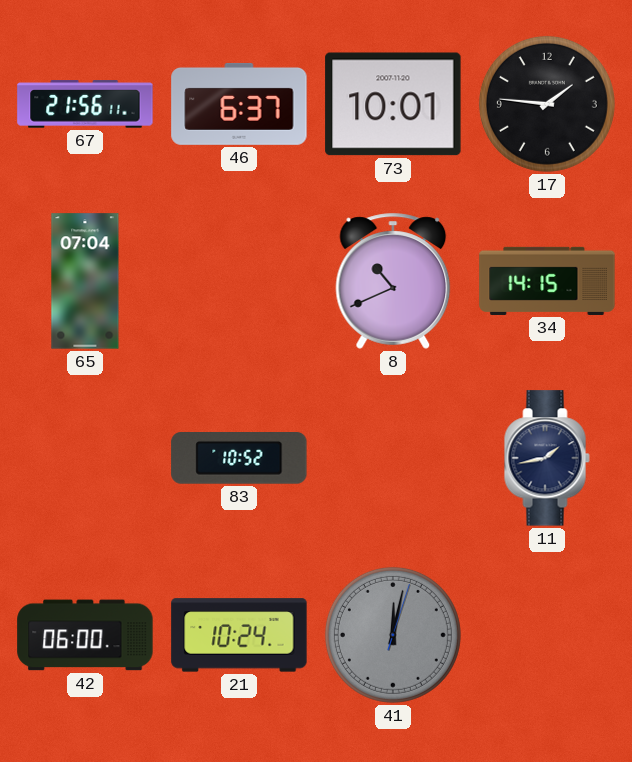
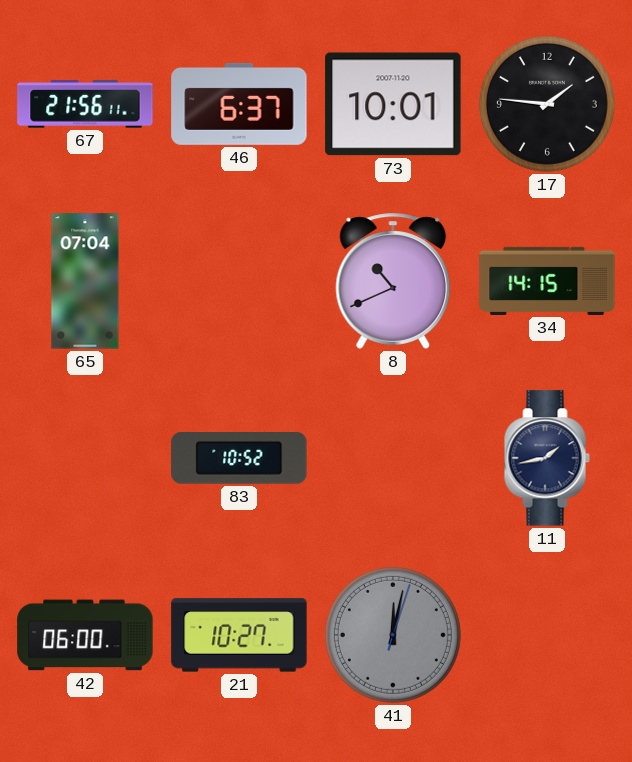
21: 10:24 -> 10:27 (239, 635)
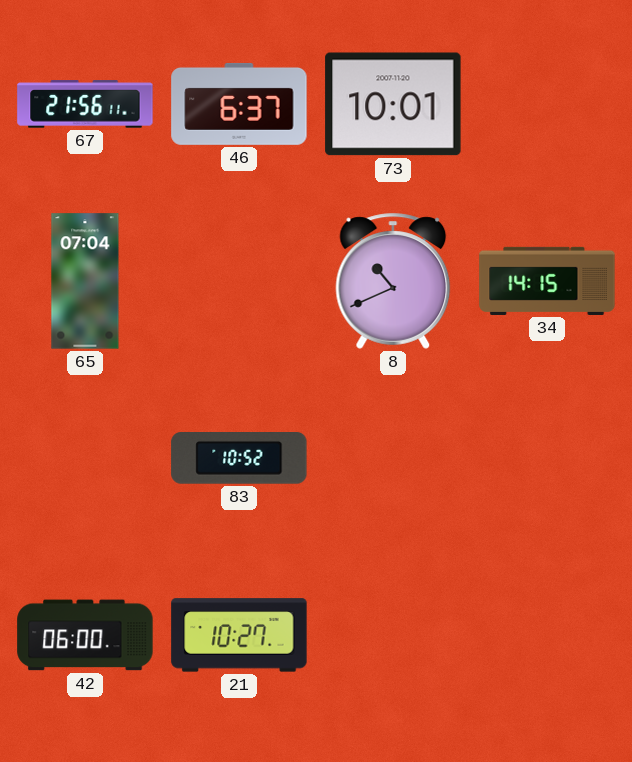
17: 1:46 -> none (547, 104)
11: 1:43 -> none (547, 458)
41: 12:02 -> none (393, 635)
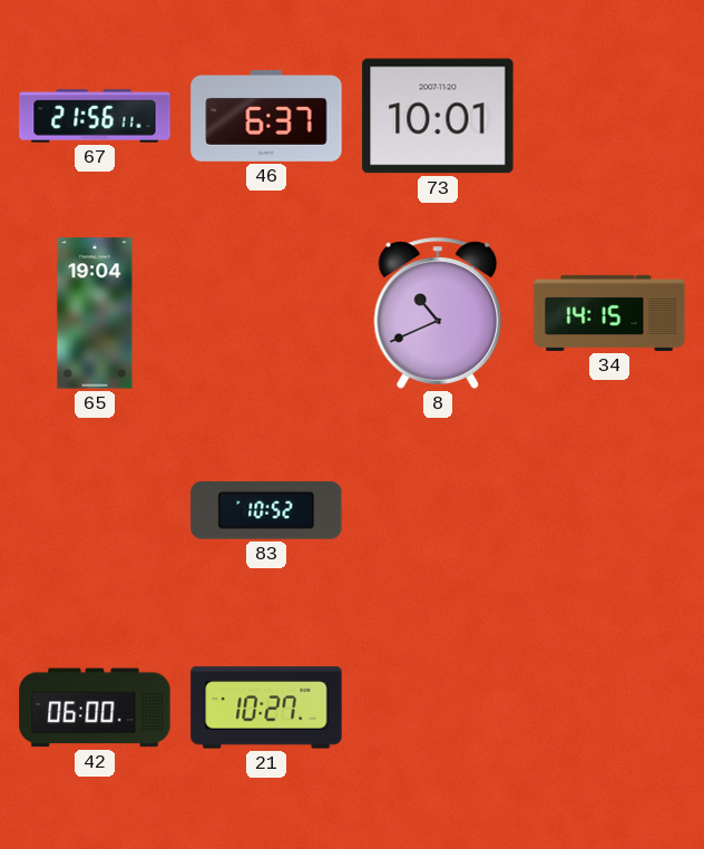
65: 07:04 -> 19:04 (95, 313)
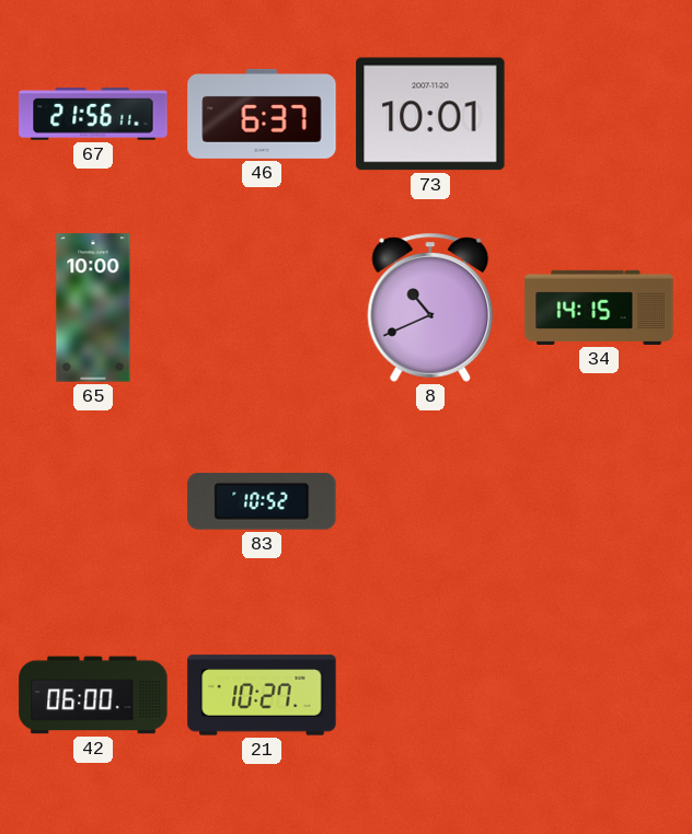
65: 19:04 -> 10:00 (93, 308)
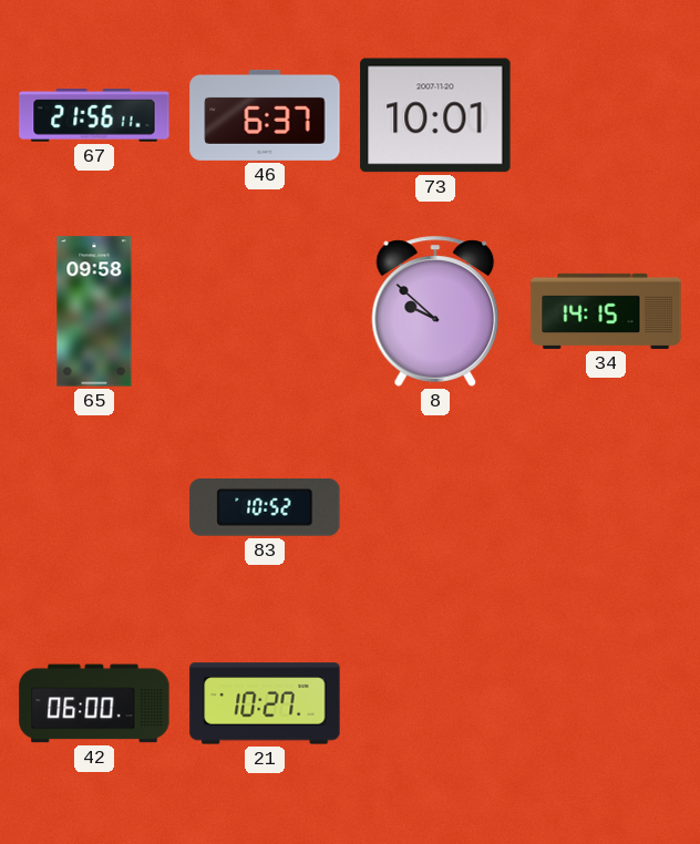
65: 10:00 -> 09:58 (94, 311)
8: 10:41 -> 9:52 (435, 311)
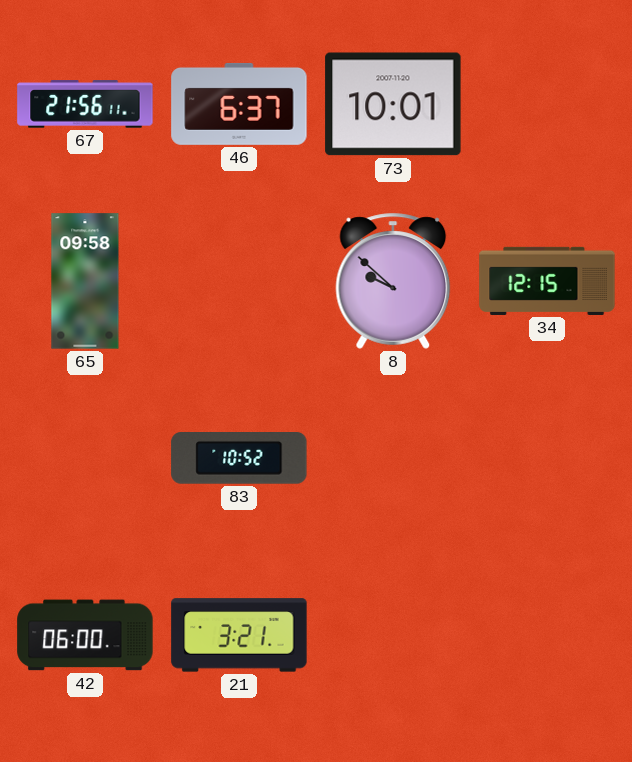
34: 14:15 -> 12:15 (547, 281)
21: 10:27 -> 3:21 (239, 635)
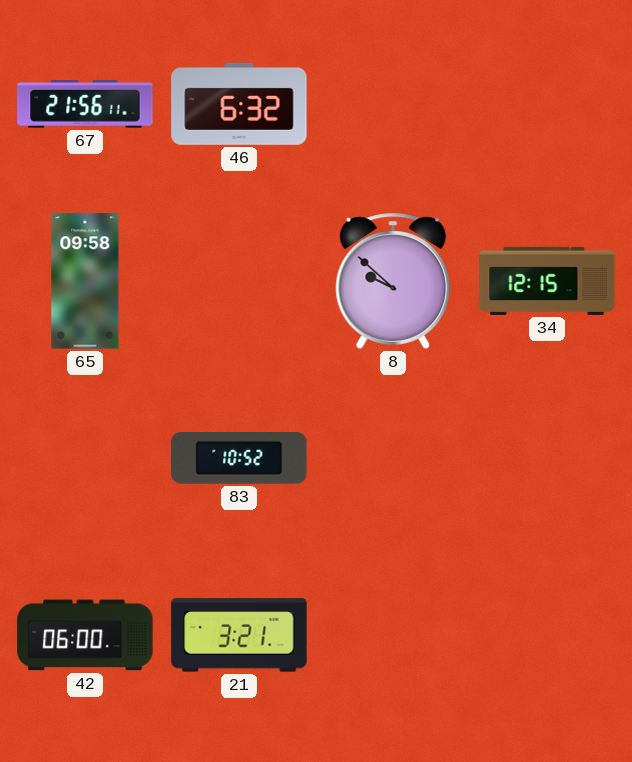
46: 6:37 -> 6:32 (239, 104)
73: 10:01 -> none (393, 104)
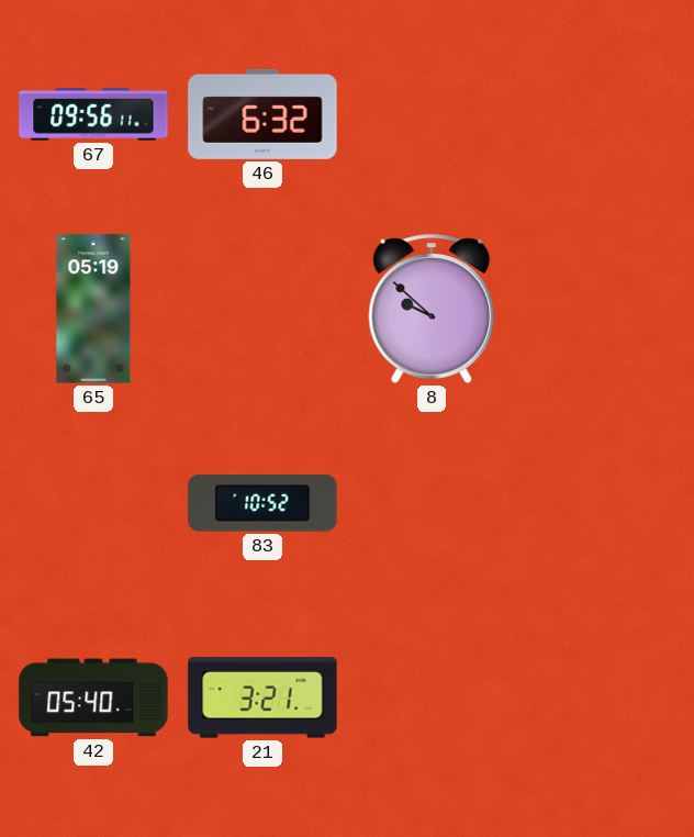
67: 21:56 -> 09:56 (93, 114)
65: 09:58 -> 05:19 (93, 309)
34: 12:15 -> none (547, 281)
42: 06:00 -> 05:40 (93, 697)
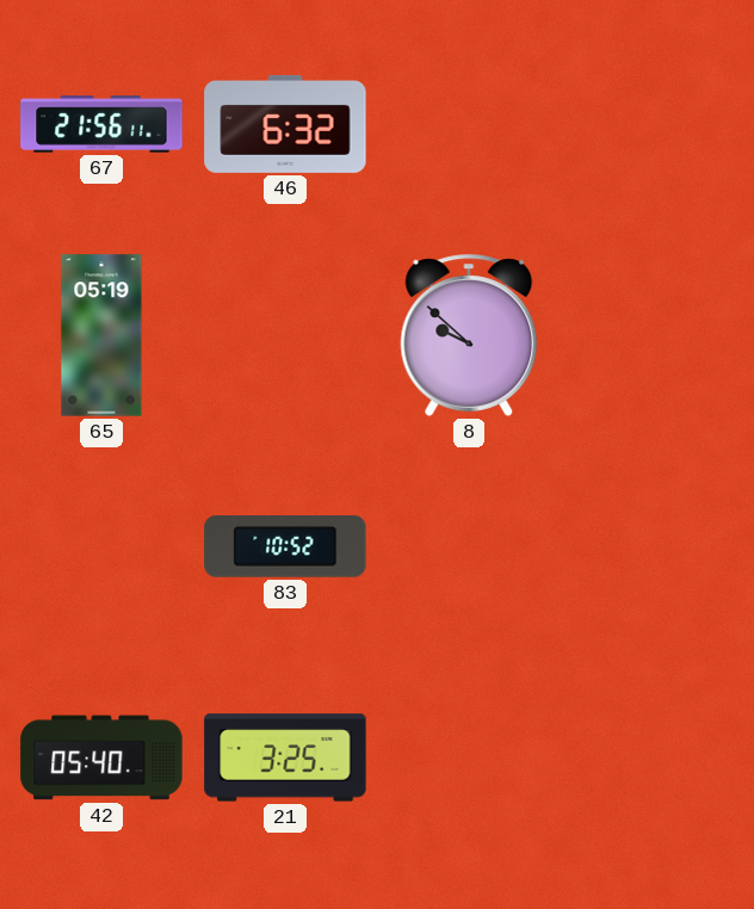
67: 09:56 -> 21:56 (101, 124)
21: 3:21 -> 3:25 (285, 758)
